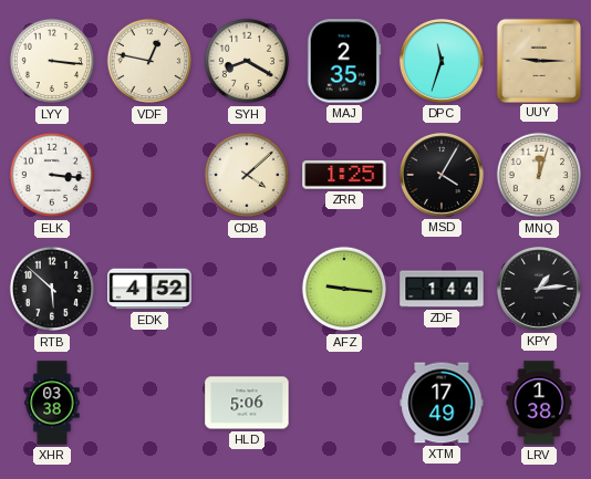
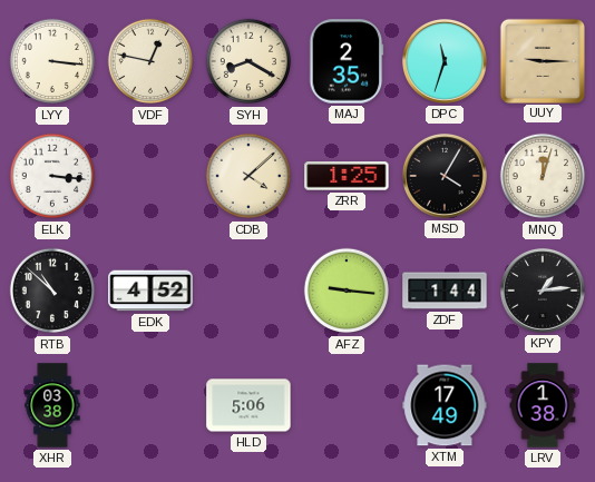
RTB: 5:52 -> 10:52 (52, 291)
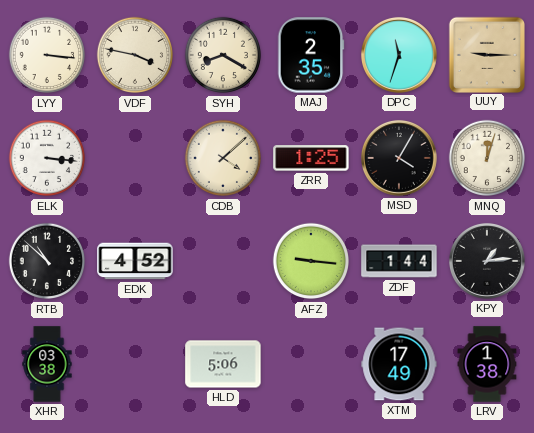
VDF: 12:47 -> 3:47 (135, 55)
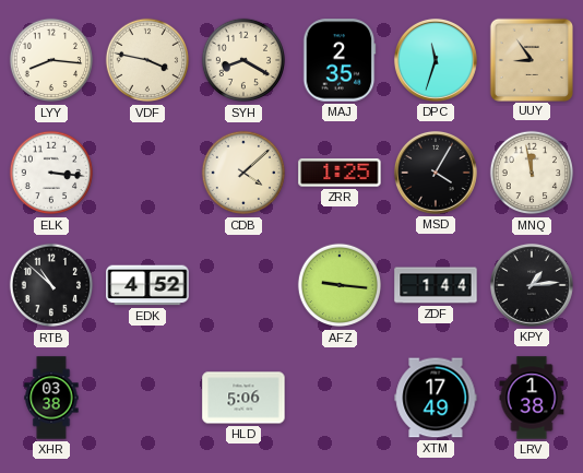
LYY: 3:16 -> 8:16 (51, 60)
UUY: 9:15 -> 8:54 (531, 59)
MNQ: 12:03 -> 11:58 (532, 173)
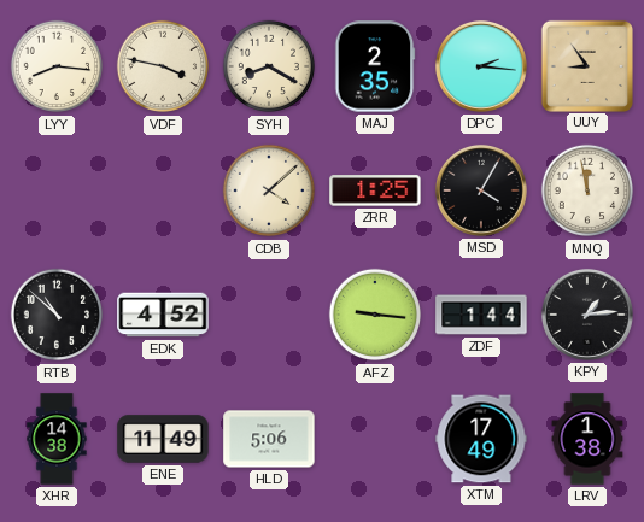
DPC: 11:33 -> 2:16 (481, 66)
ELK: 3:16 -> none (51, 173)
XHR: 03:38 -> 14:38 (57, 439)
ENE: none -> 11:49 (163, 439)
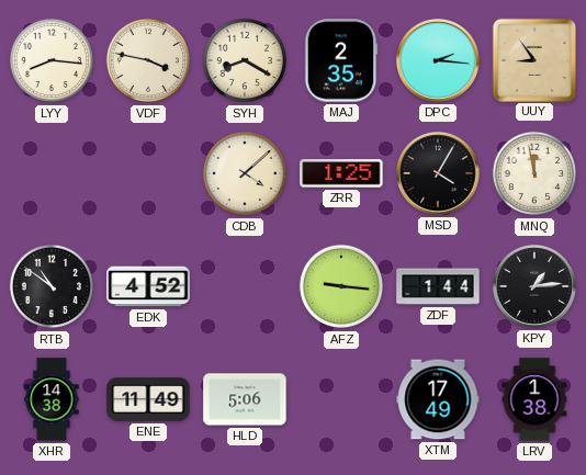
RTB: 10:52 -> 10:51 (52, 286)
